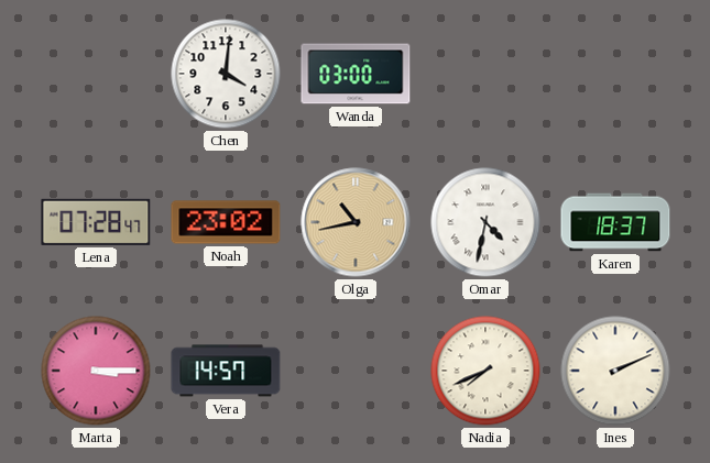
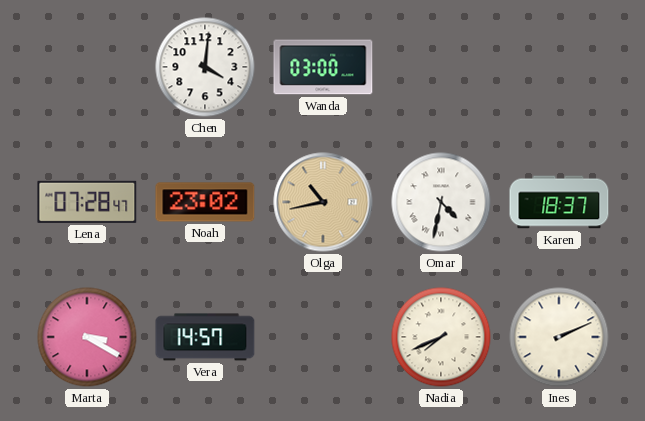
Marta: 3:15 -> 3:20 (87, 337)
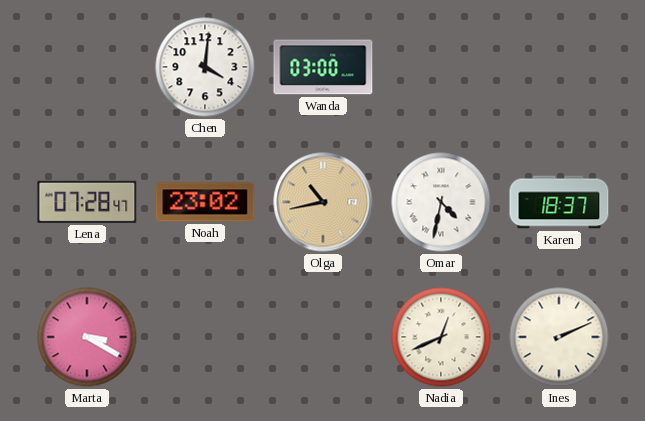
Vera: 14:57 -> none (205, 337)
Nadia: 7:41 -> 12:41 (441, 337)
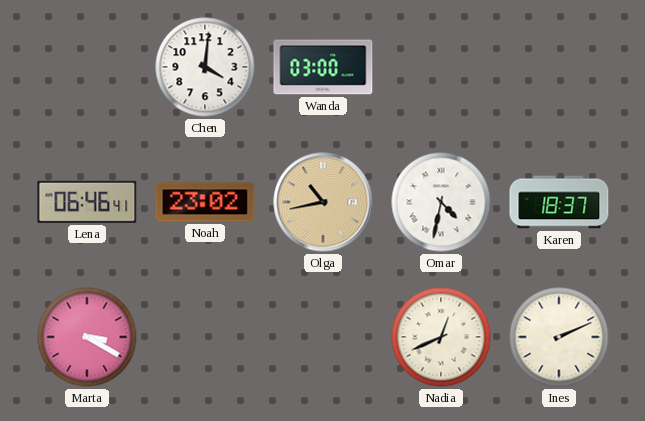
Lena: 07:28 -> 06:46 (87, 202)
